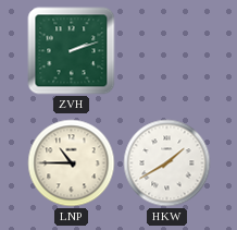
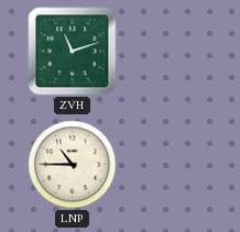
ZVH: 2:12 -> 11:12 (73, 52)
HKW: 1:40 -> none (167, 164)
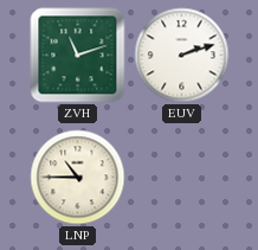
EUV: none -> 2:12 (182, 56)
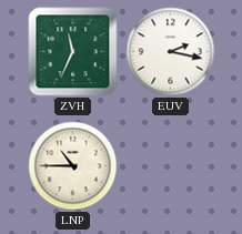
ZVH: 11:12 -> 11:34 (73, 52)
EUV: 2:12 -> 2:17 (171, 52)
